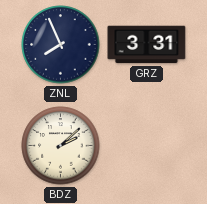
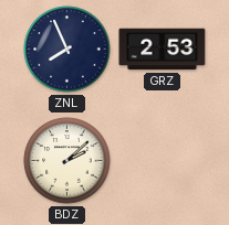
GRZ: 3:31 -> 2:53 (163, 50)
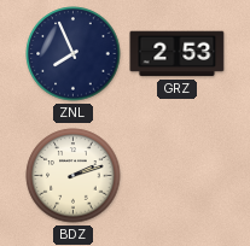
BDZ: 2:08 -> 2:12 (74, 176)
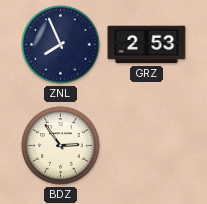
BDZ: 2:12 -> 2:54 (61, 146)
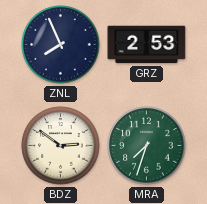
BDZ: 2:54 -> 2:51 (61, 146)
MRA: none -> 7:33 (147, 146)
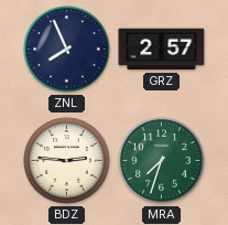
GRZ: 2:53 -> 2:57 (162, 50)
BDZ: 2:51 -> 2:46 (67, 161)
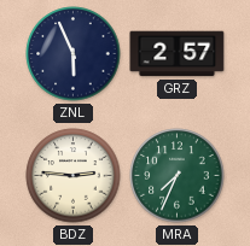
ZNL: 7:56 -> 5:56 (74, 54)
MRA: 7:33 -> 7:34 (178, 176)
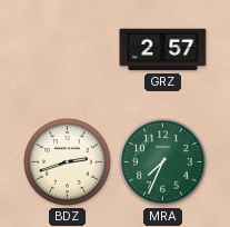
ZNL: 5:56 -> none (74, 54)
BDZ: 2:46 -> 2:42 (68, 162)
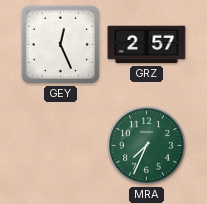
GEY: none -> 12:26 (60, 44)
BDZ: 2:42 -> none (68, 162)
